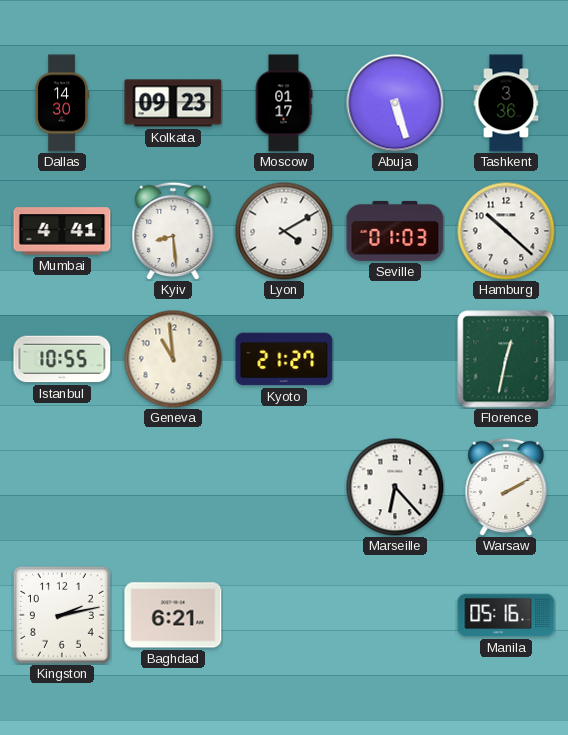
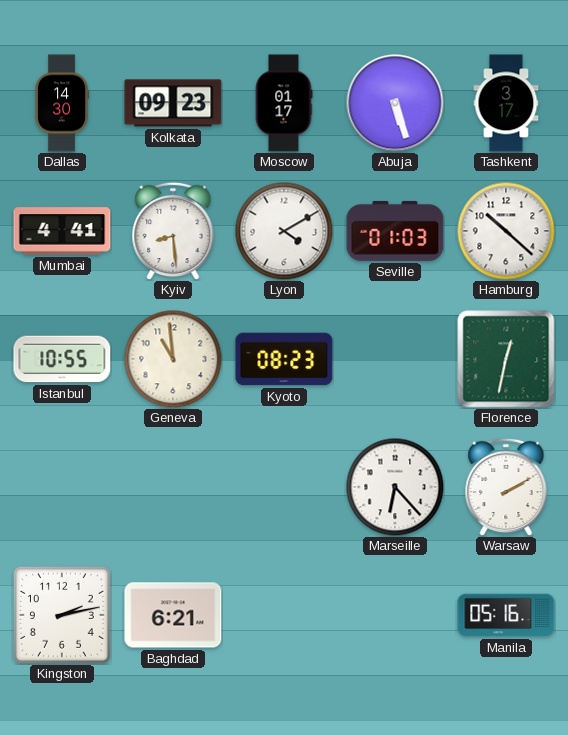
Tashkent: 3:36 -> 3:17 (506, 103)
Kyoto: 21:27 -> 08:23 (284, 359)
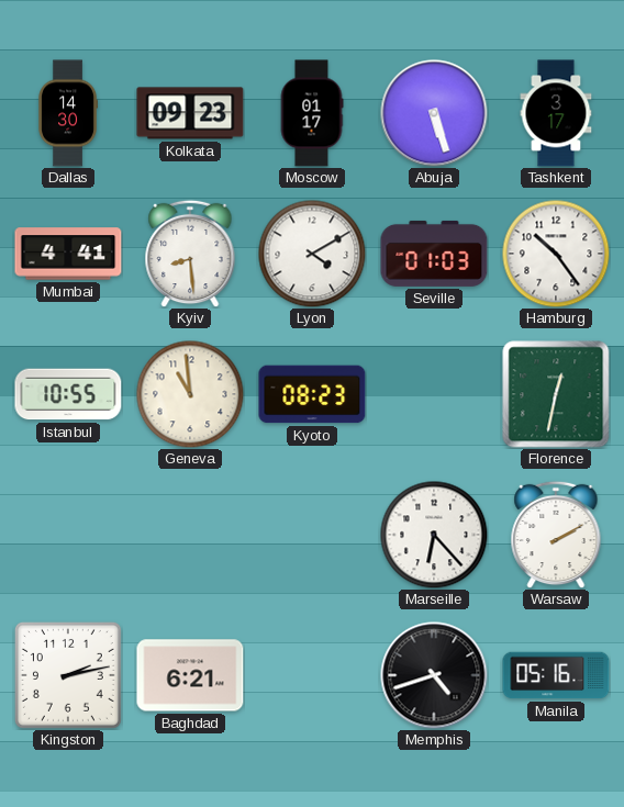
Hamburg: 10:22 -> 10:24 (556, 254)
Memphis: none -> 4:42 (434, 675)
